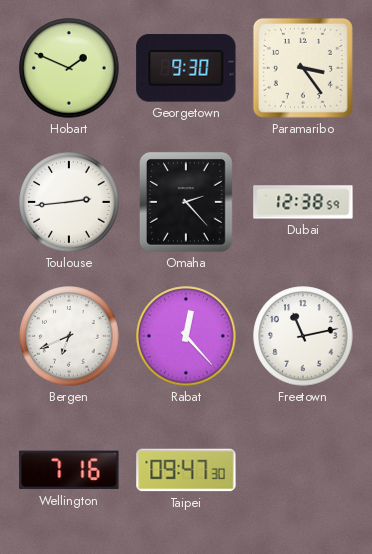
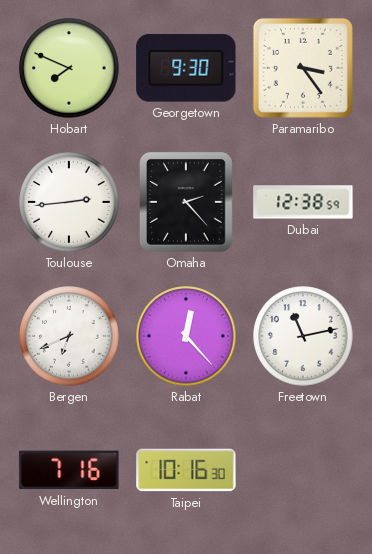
Hobart: 1:49 -> 7:49 (69, 68)
Taipei: 09:47 -> 10:16 (186, 470)
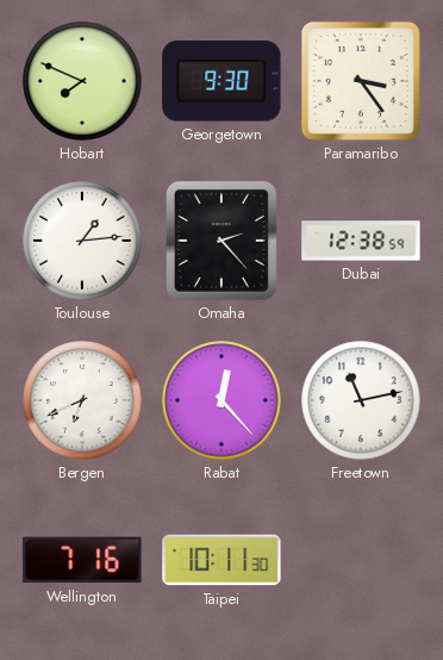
Toulouse: 2:44 -> 1:14 (82, 241)
Taipei: 10:16 -> 10:11 (221, 560)
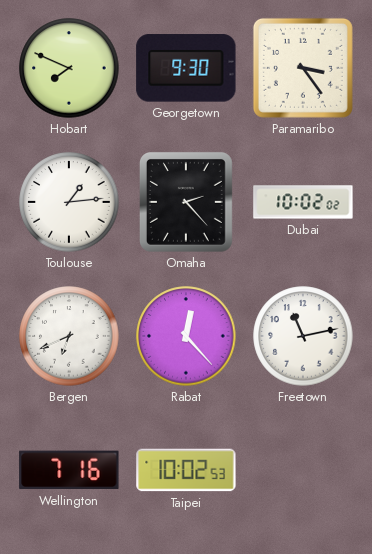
Dubai: 12:38 -> 10:02 (303, 202)
Taipei: 10:11 -> 10:02 (186, 470)
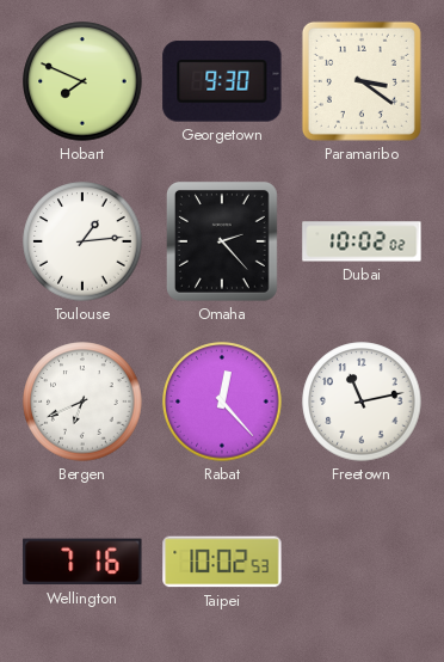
Paramaribo: 3:24 -> 3:21 (362, 81)
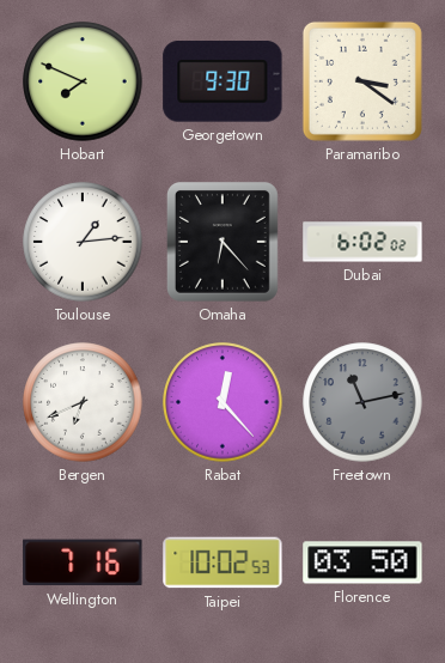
Omaha: 2:23 -> 6:23 (222, 242)
Dubai: 10:02 -> 6:02 (362, 242)
Freetown dial: white -> grey (362, 402)
Florence: none -> 03:50 (362, 562)
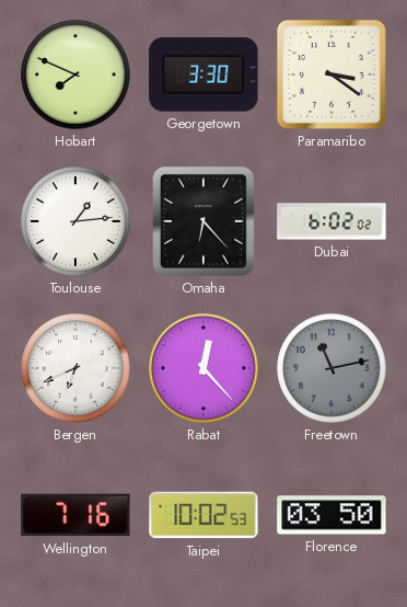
Georgetown: 9:30 -> 3:30 (203, 75)
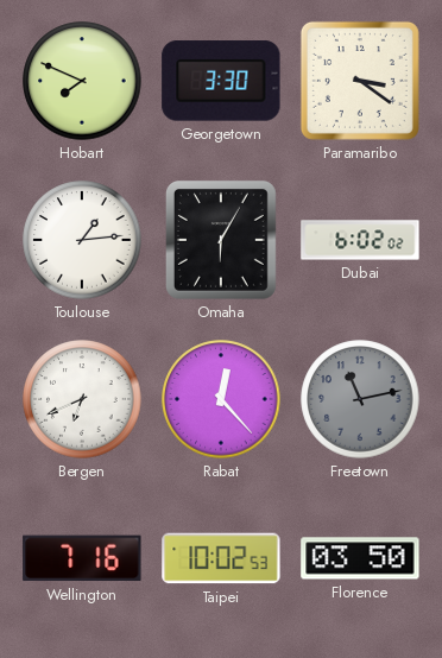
Omaha: 6:23 -> 6:05 (221, 240)
